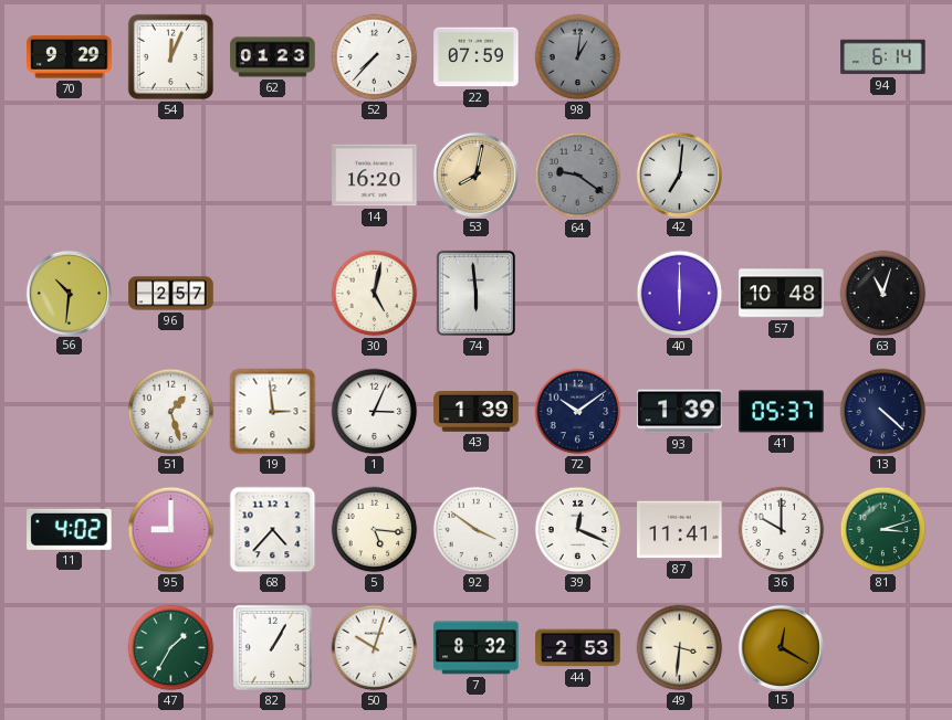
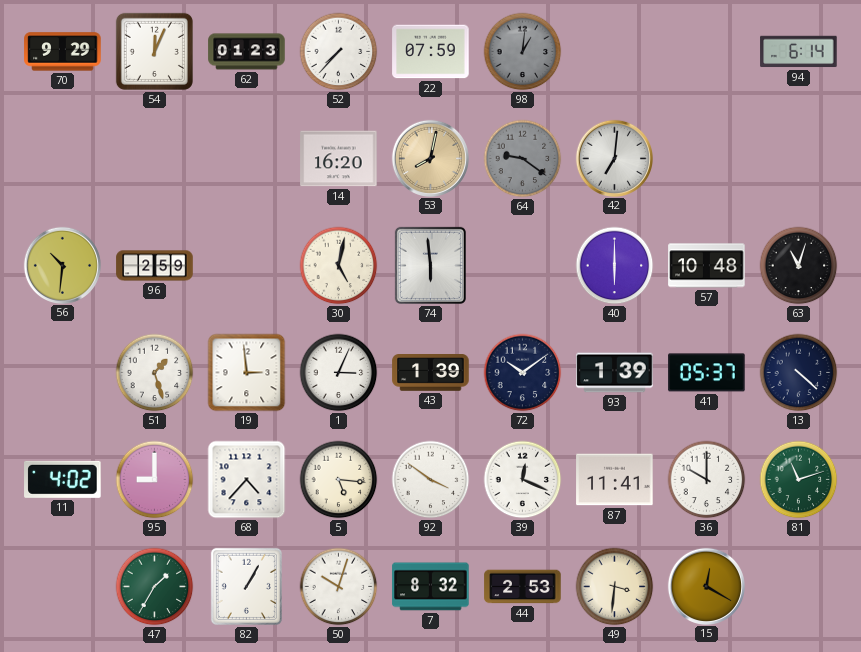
96: 2:57 -> 2:59 (155, 266)
81: 3:12 -> 11:12 (799, 480)
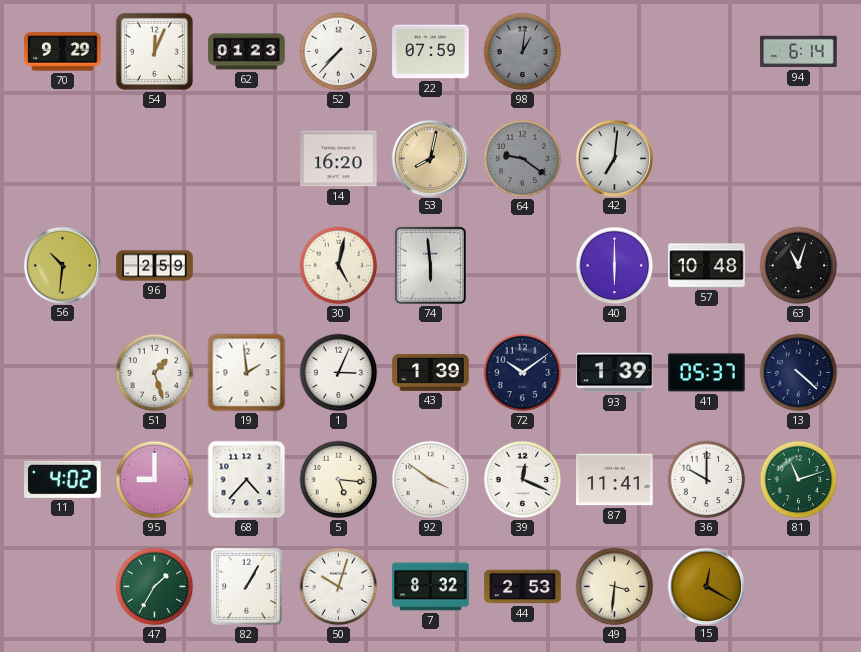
19: 2:59 -> 1:59 (247, 373)
